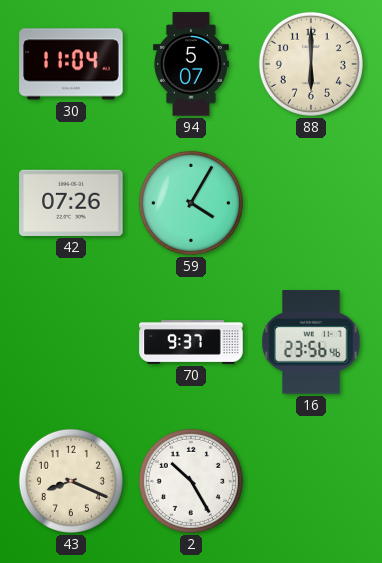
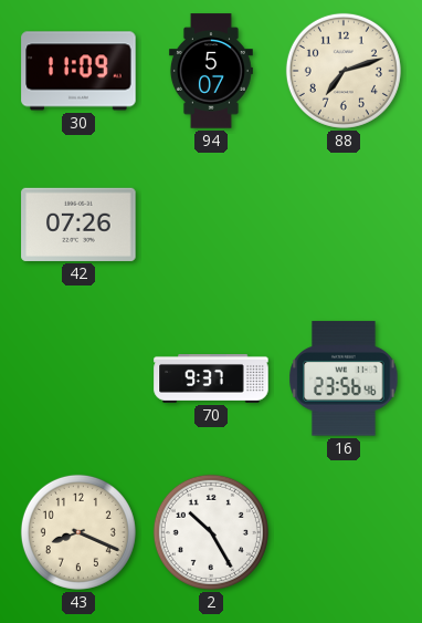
30: 11:04 -> 11:09 (78, 71)
88: 6:00 -> 7:12 (344, 71)
59: 4:05 -> none (191, 203)
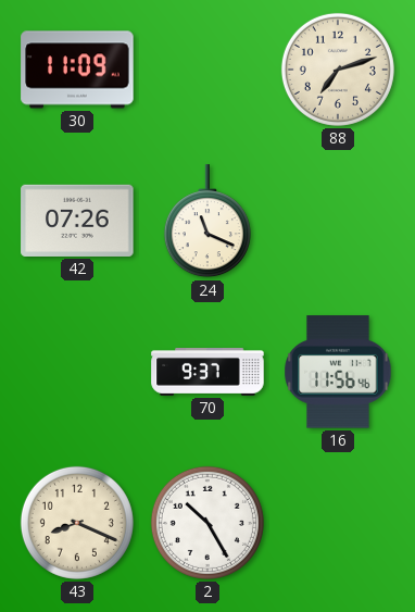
94: 5:07 -> none (211, 71)
24: none -> 11:19 (207, 222)
16: 23:56 -> 11:56 (338, 372)
